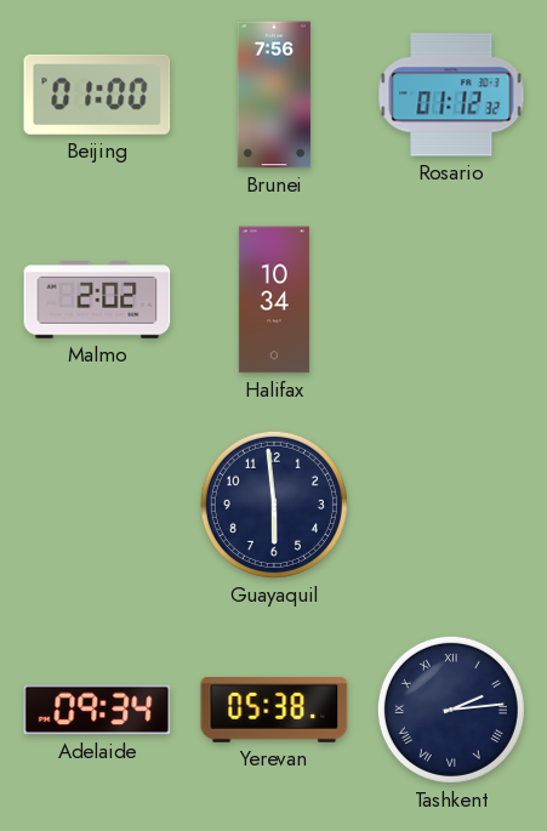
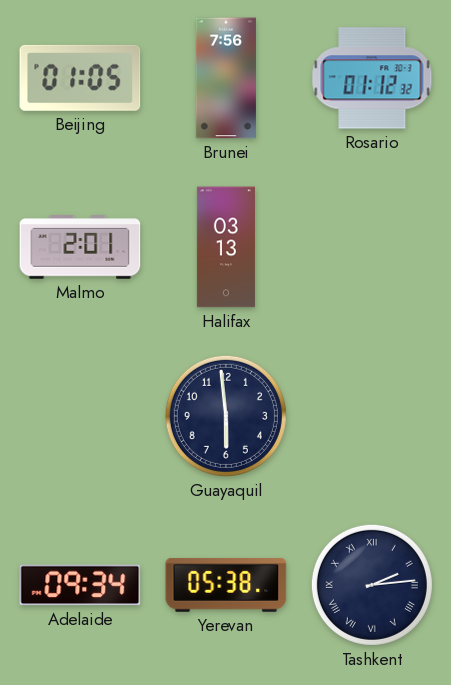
Beijing: 01:00 -> 01:05 (80, 78)
Malmo: 2:02 -> 2:01 (80, 247)
Halifax: 10:34 -> 03:13 (226, 247)
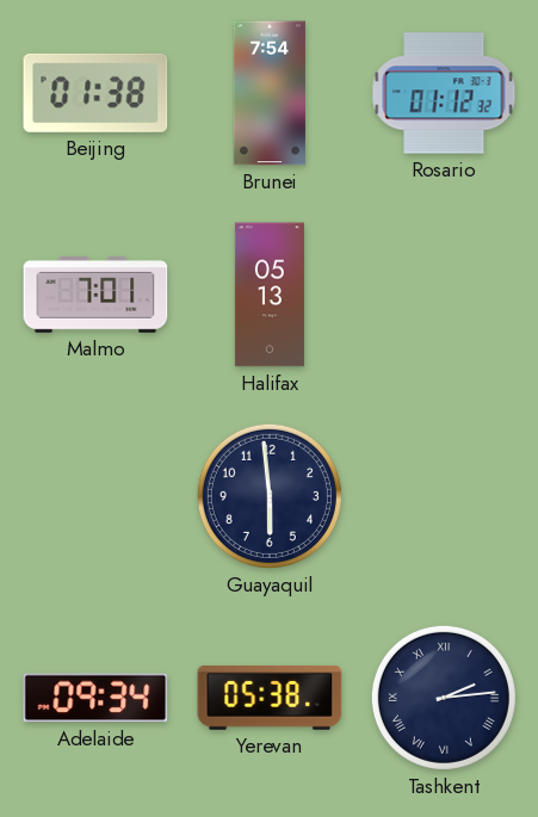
Beijing: 01:05 -> 01:38 (95, 93)
Brunei: 7:56 -> 7:54 (270, 93)
Malmo: 2:01 -> 7:01 (95, 295)
Halifax: 03:13 -> 05:13 (270, 295)
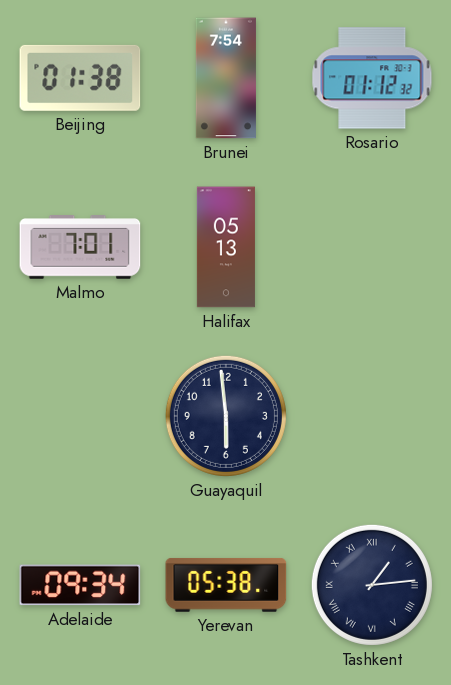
Tashkent: 2:14 -> 1:14 (372, 585)
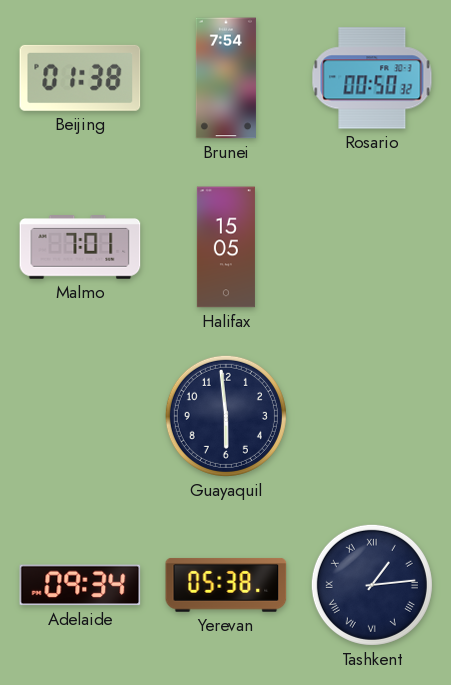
Rosario: 01:12 -> 00:50 (372, 78)
Halifax: 05:13 -> 15:05 (226, 247)
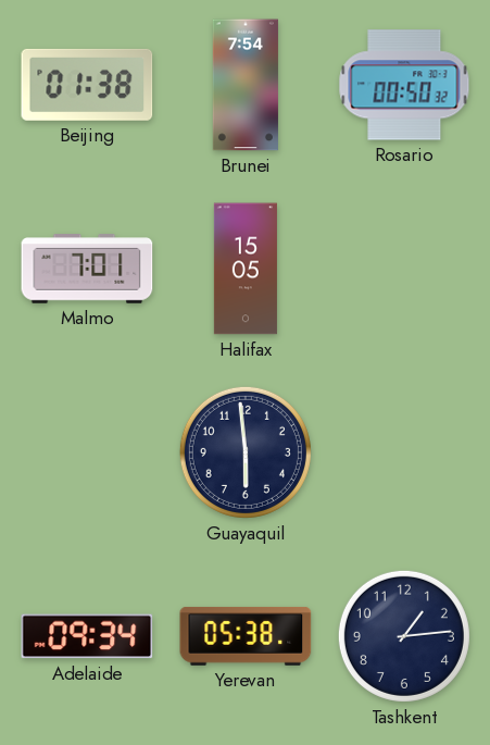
Tashkent numerals: Roman -> Arabic (404, 636)
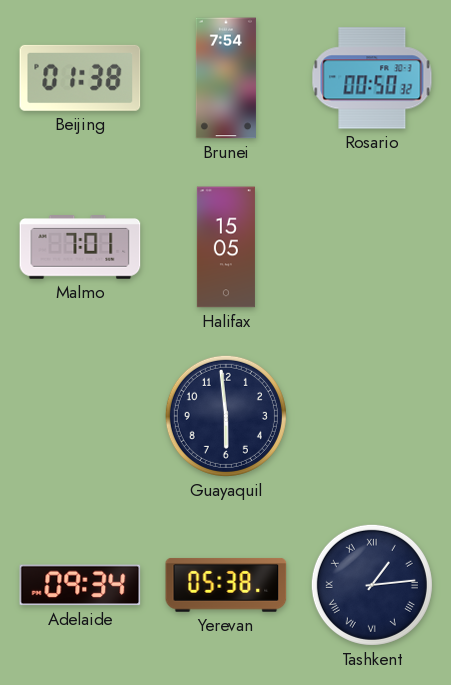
Tashkent numerals: Arabic -> Roman (372, 585)
